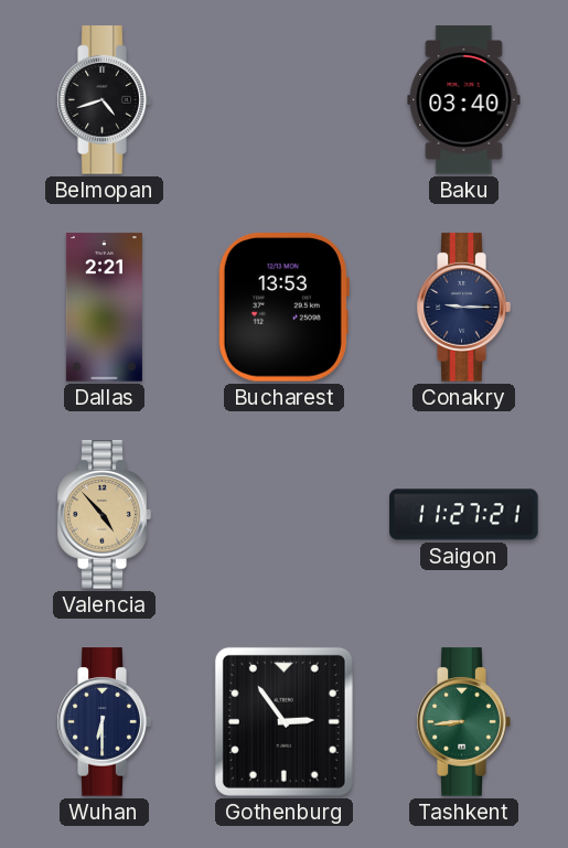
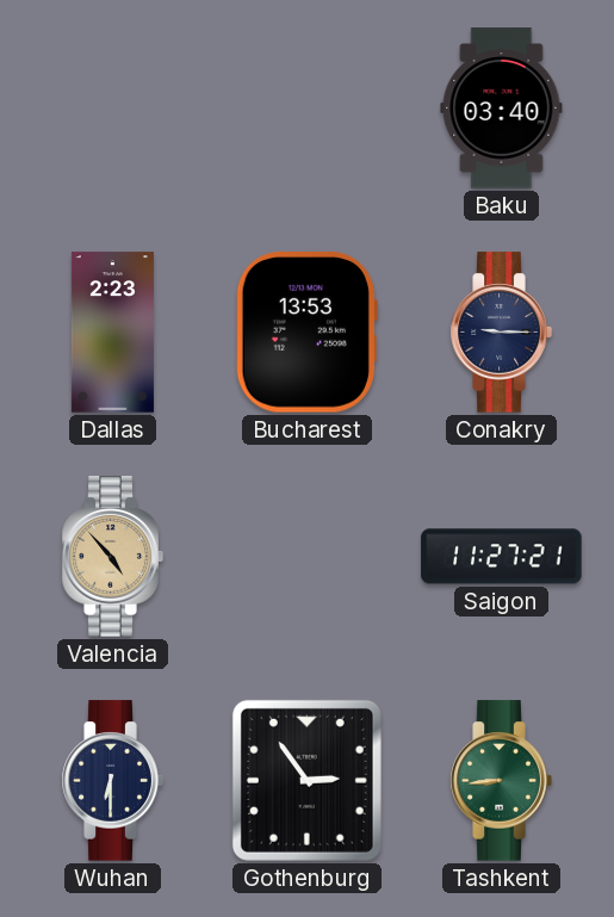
Belmopan: 4:42 -> none (104, 100)
Dallas: 2:21 -> 2:23 (112, 333)
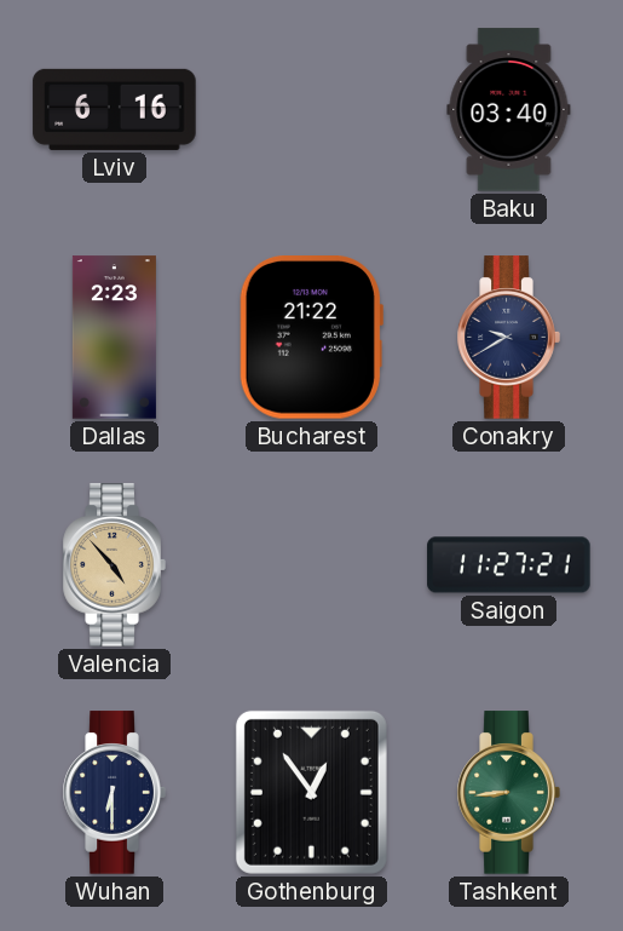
Lviv: none -> 6:16 (115, 109)
Bucharest: 13:53 -> 21:22 (311, 338)
Conakry: 9:15 -> 9:40 (508, 338)
Gothenburg: 2:54 -> 12:54 (311, 792)
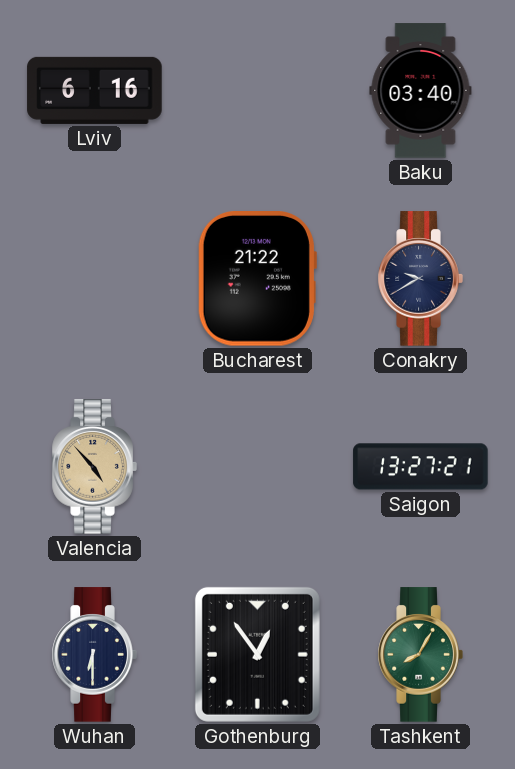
Dallas: 2:23 -> none (114, 338)
Saigon: 11:27 -> 13:27 (421, 467)
Tashkent: 8:44 -> 8:05 (420, 655)
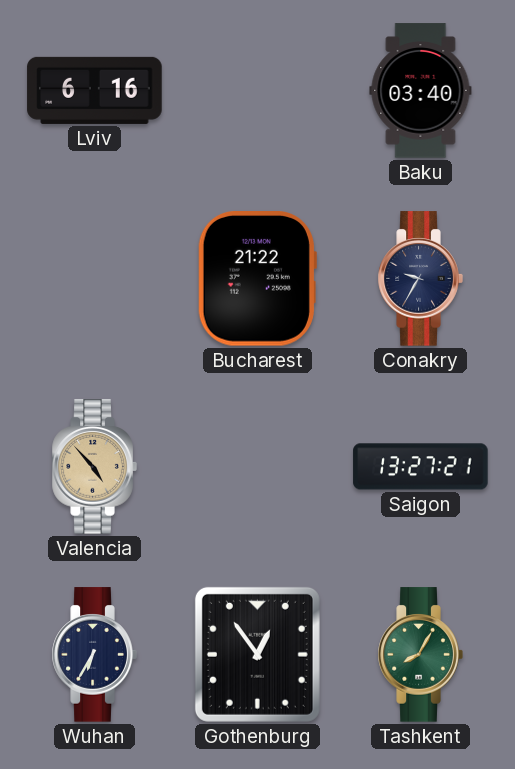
Conakry: 9:40 -> 9:35 (420, 279)
Wuhan: 6:30 -> 6:35 (94, 655)
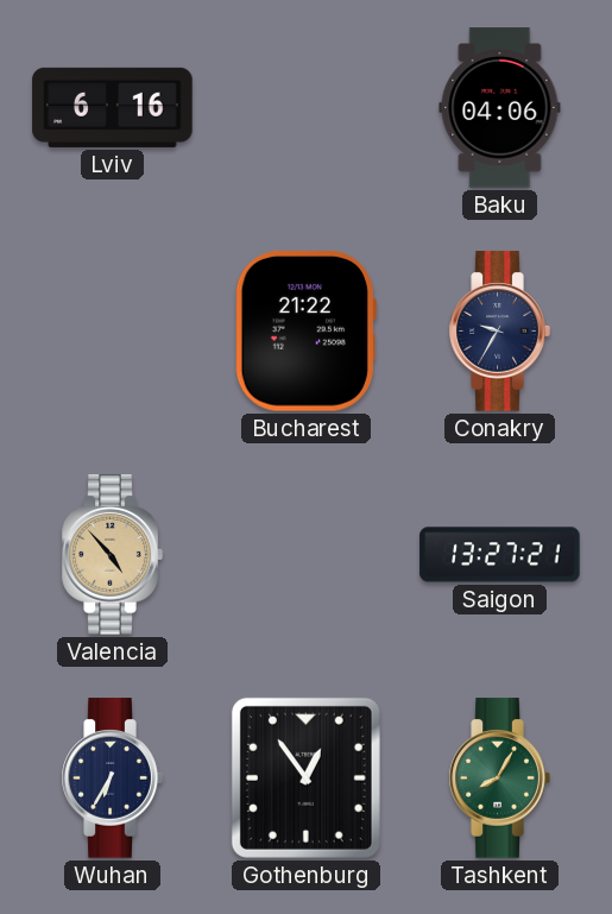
Baku: 03:40 -> 04:06 (500, 108)
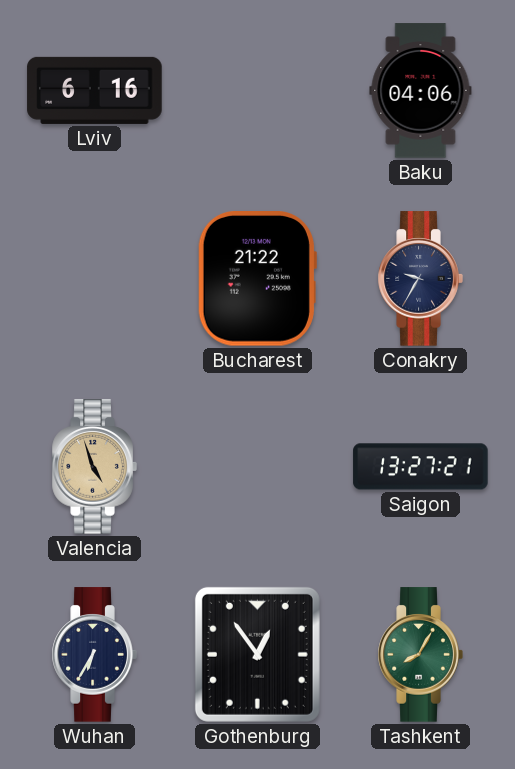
Valencia: 4:53 -> 4:57 (94, 467)
